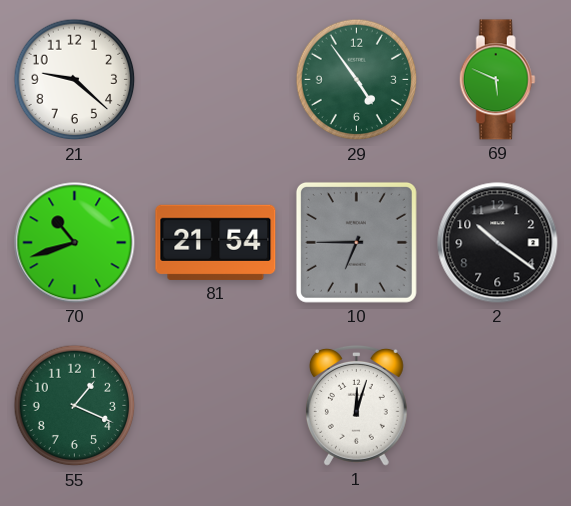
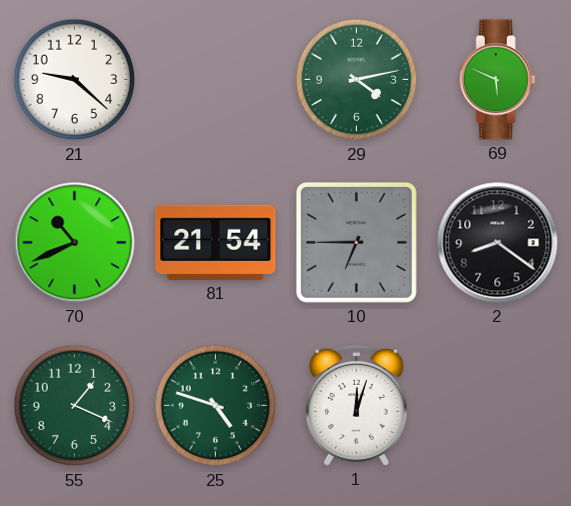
29: 4:54 -> 4:13 (357, 80)
70: 10:42 -> 10:41 (75, 243)
2: 10:21 -> 8:21 (498, 243)
25: none -> 4:48 (216, 406)
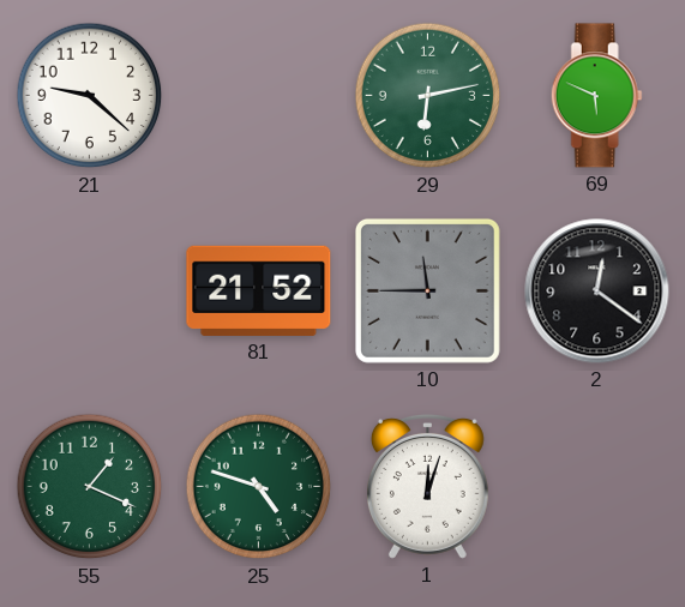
29: 4:13 -> 6:13 (428, 96)
70: 10:41 -> none (75, 243)
81: 21:54 -> 21:52 (259, 290)
10: 6:45 -> 11:45 (427, 290)
2: 8:21 -> 12:21 (597, 292)
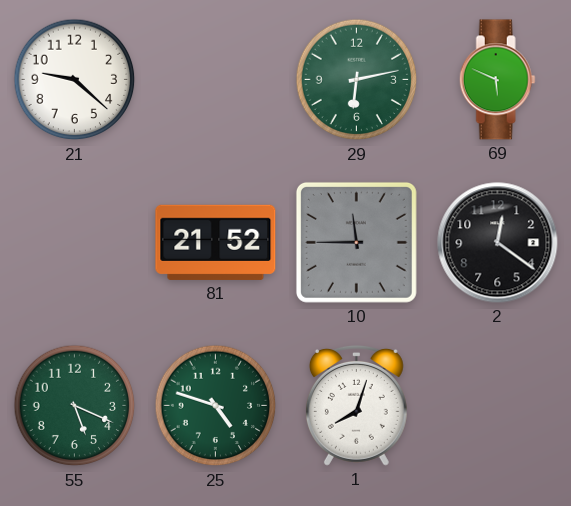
55: 1:19 -> 5:19 (75, 406)
1: 12:03 -> 8:03 (356, 405)
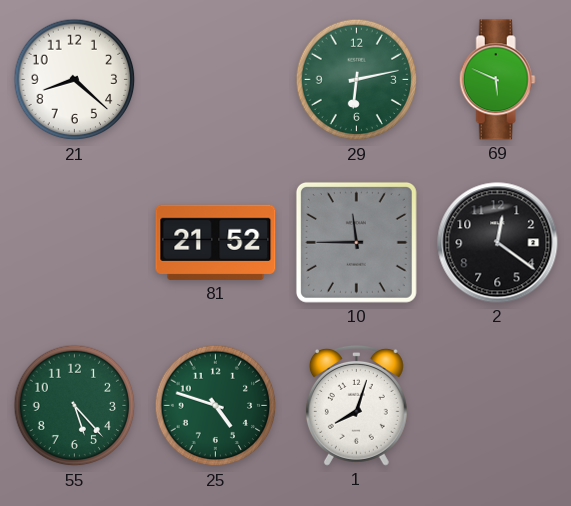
21: 9:22 -> 8:22 (75, 80)
55: 5:19 -> 5:23 (75, 406)
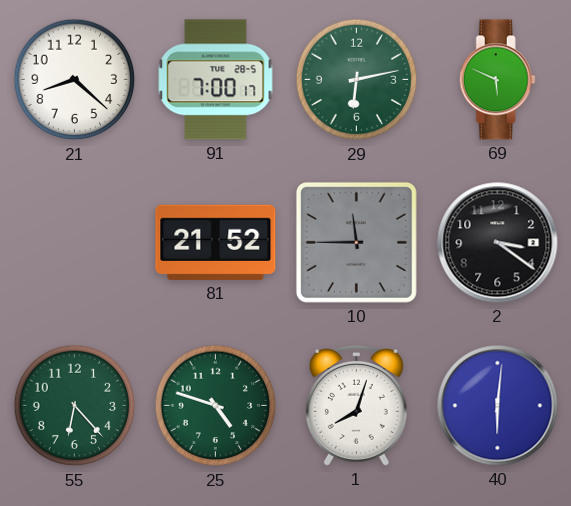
91: none -> 7:00 (216, 80)
2: 12:21 -> 3:21 (498, 243)
55: 5:23 -> 6:23 (75, 406)
40: none -> 6:01 (498, 406)
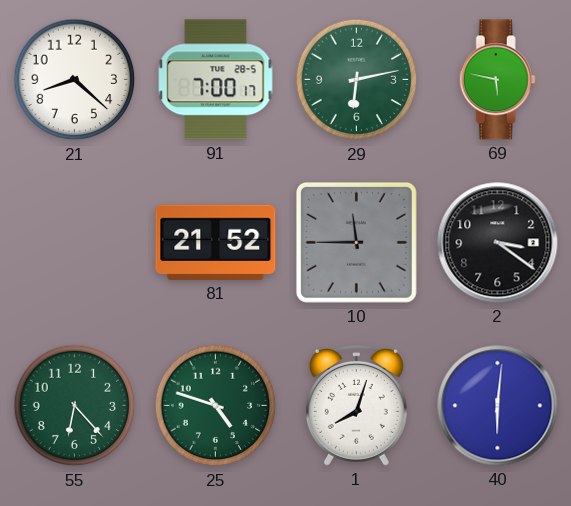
69: 5:49 -> 5:47 (497, 80)
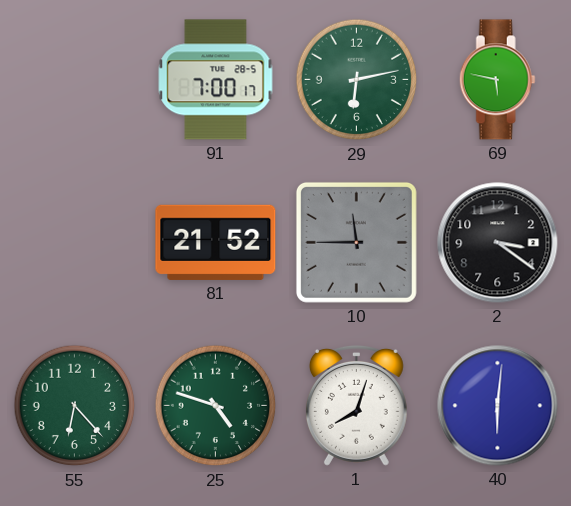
21: 8:22 -> none (75, 80)
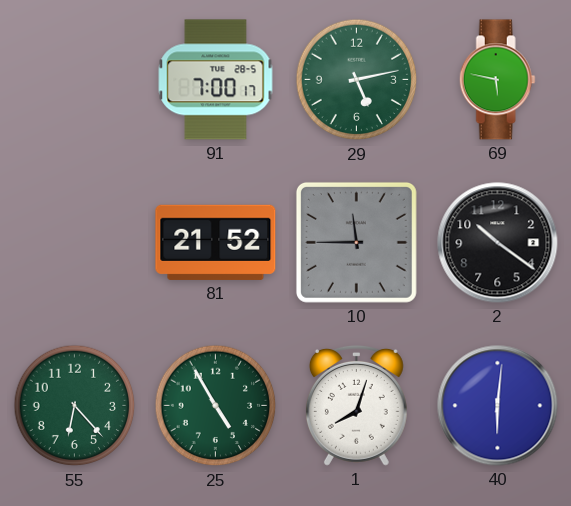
29: 6:13 -> 5:13 (357, 80)
2: 3:21 -> 10:21 (498, 243)
25: 4:48 -> 4:55 (216, 406)
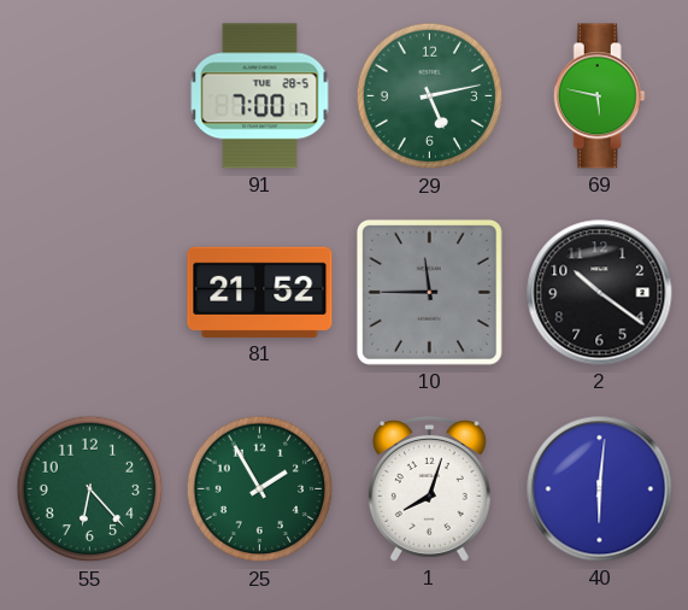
25: 4:55 -> 1:55 (260, 489)
